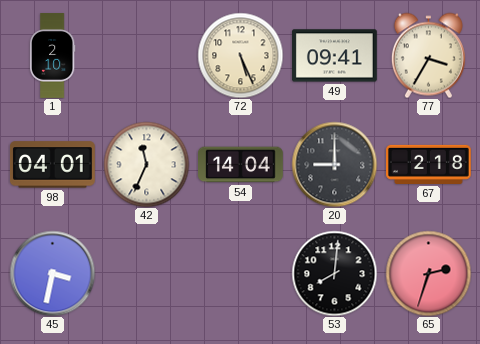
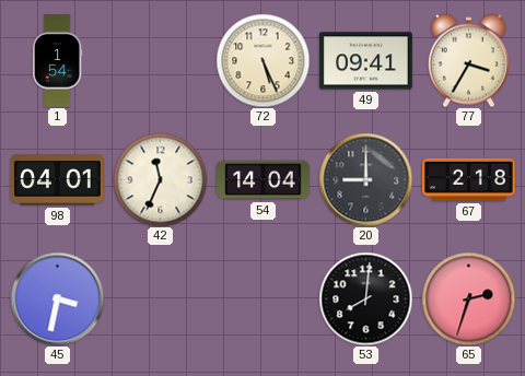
1: 2:10 -> 1:54 (57, 61)
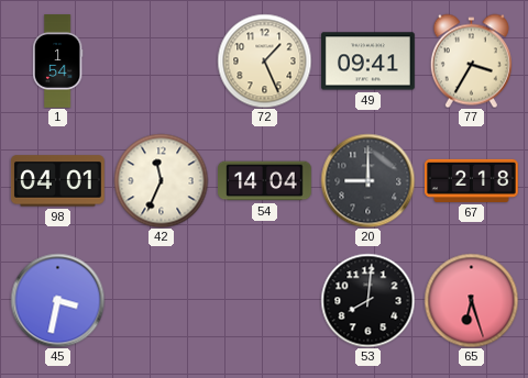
72: 5:26 -> 1:26 (264, 60)
65: 2:33 -> 6:27 (471, 300)
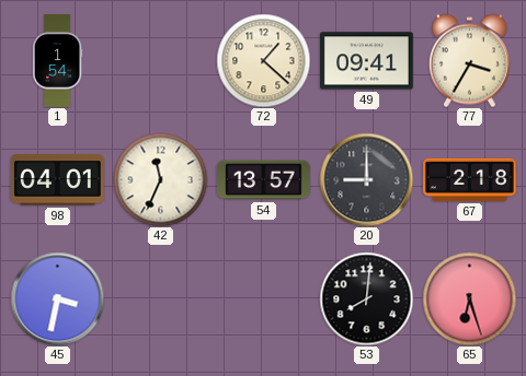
72: 1:26 -> 1:22 (263, 60)
54: 14:04 -> 13:57 (264, 180)
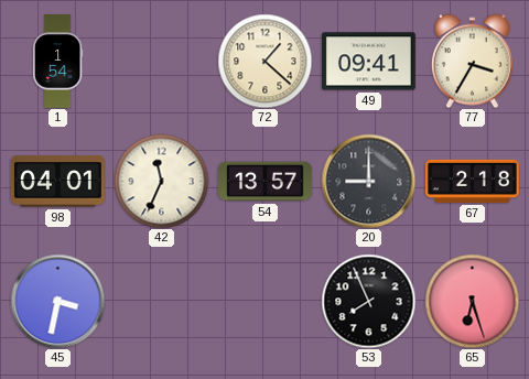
53: 8:01 -> 7:56 (368, 301)
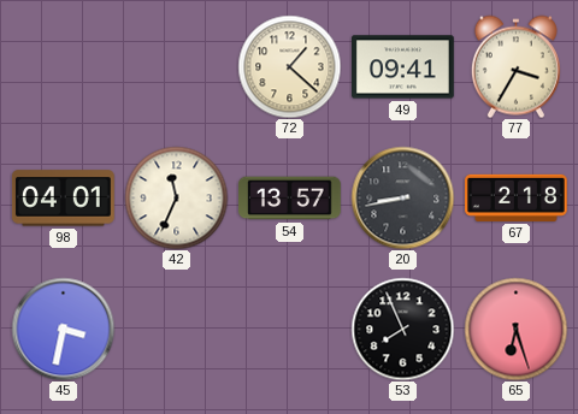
1: 1:54 -> none (57, 62)
20: 9:00 -> 8:43 (402, 197)
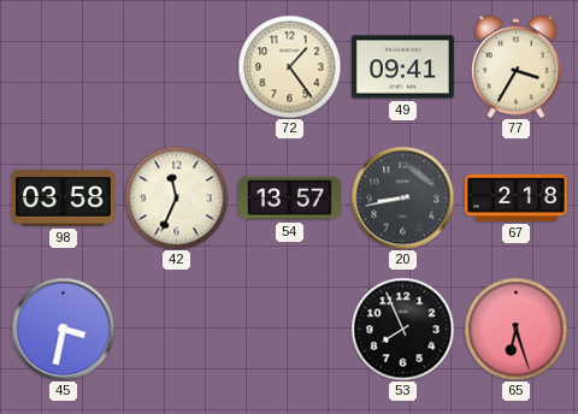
72: 1:22 -> 1:24 (289, 66)
98: 04:01 -> 03:58 (63, 199)
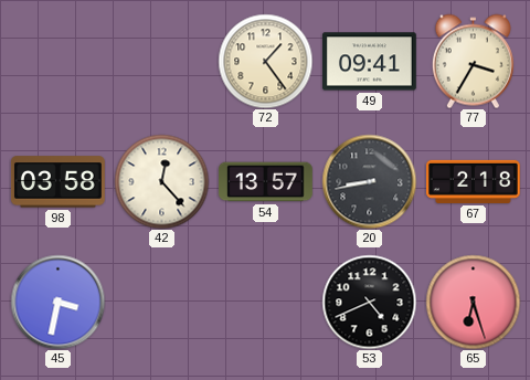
42: 11:34 -> 12:23 (161, 181)
53: 7:56 -> 4:41 (369, 302)
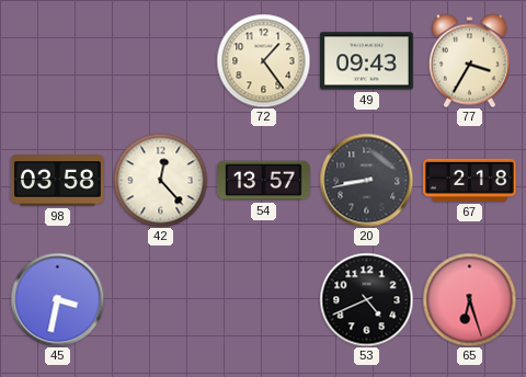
49: 09:41 -> 09:43 (367, 61)
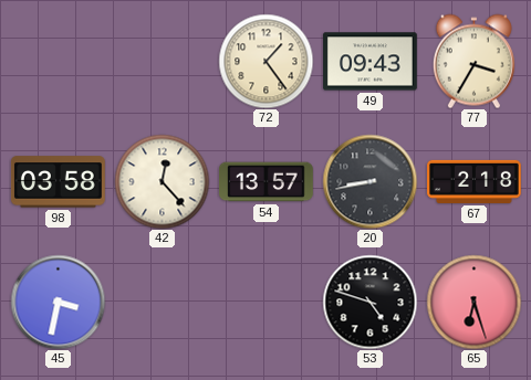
53: 4:41 -> 4:48 (369, 302)
